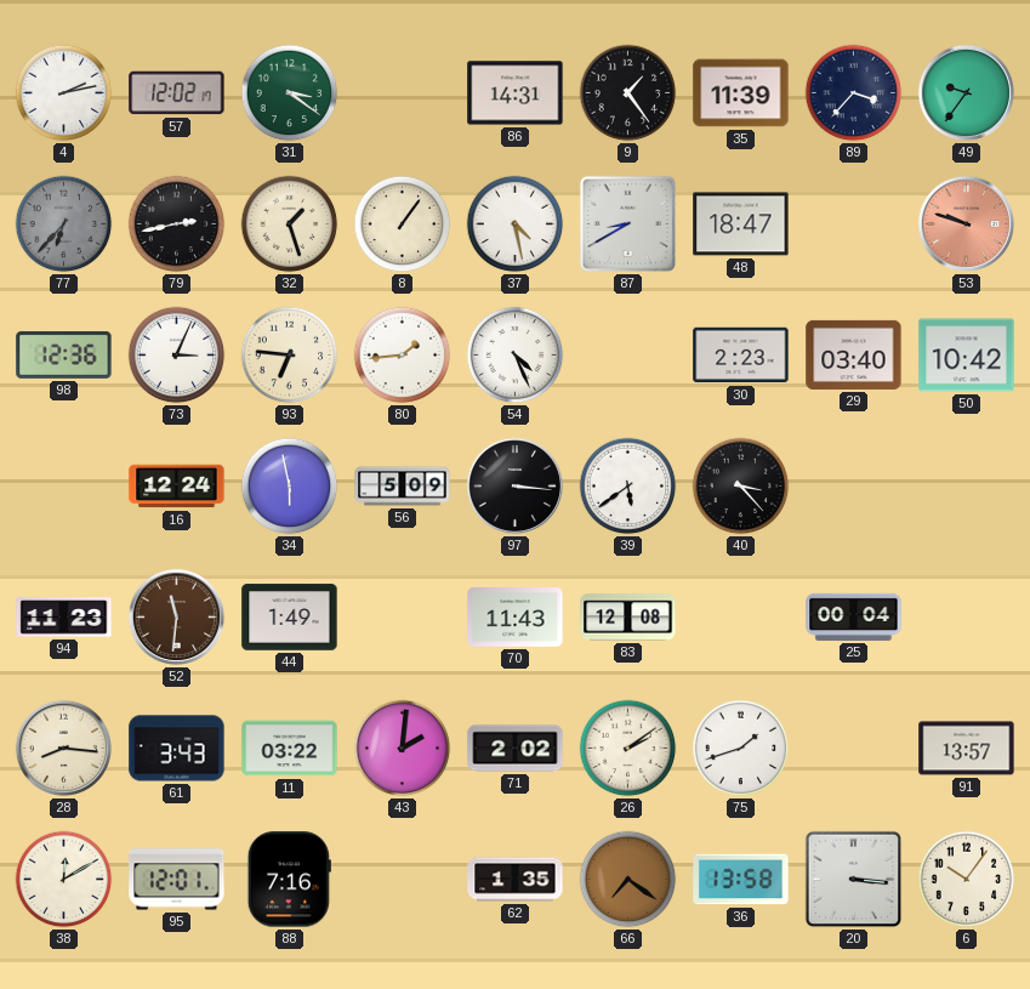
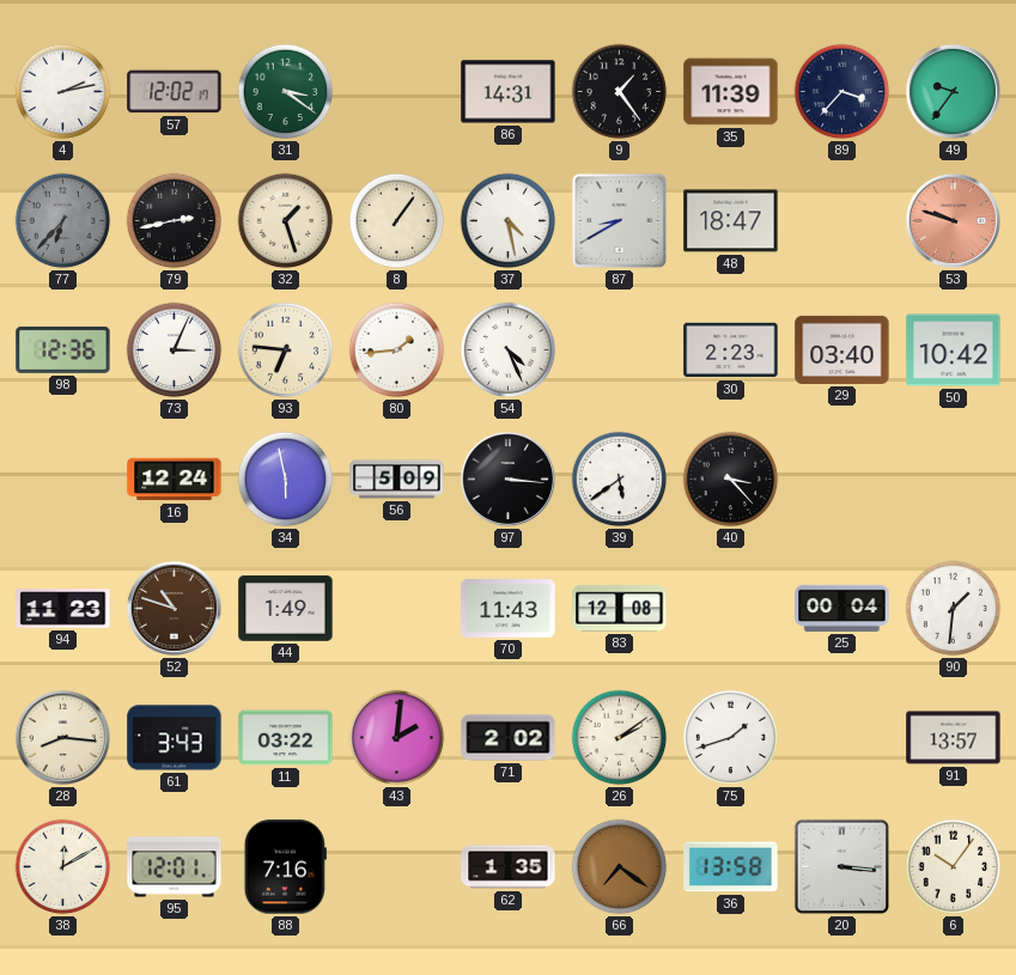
52: 11:31 -> 10:48 (174, 608)
90: none -> 1:31 (954, 609)
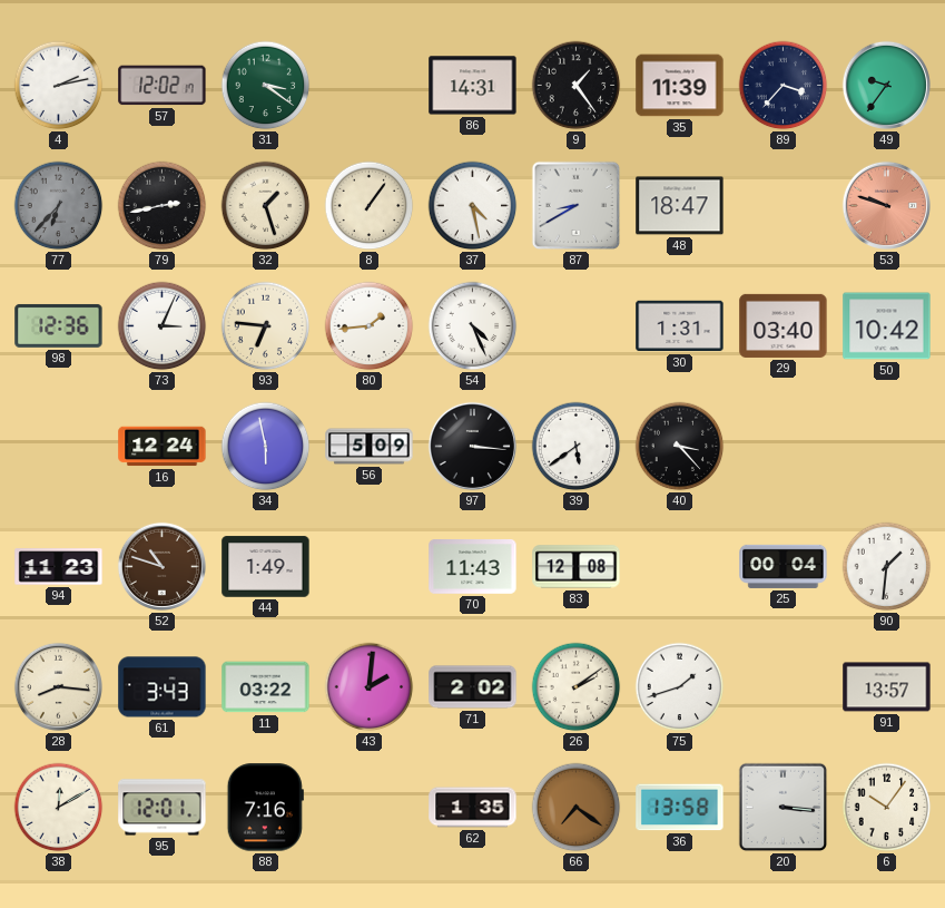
30: 2:23 -> 1:31 (680, 326)
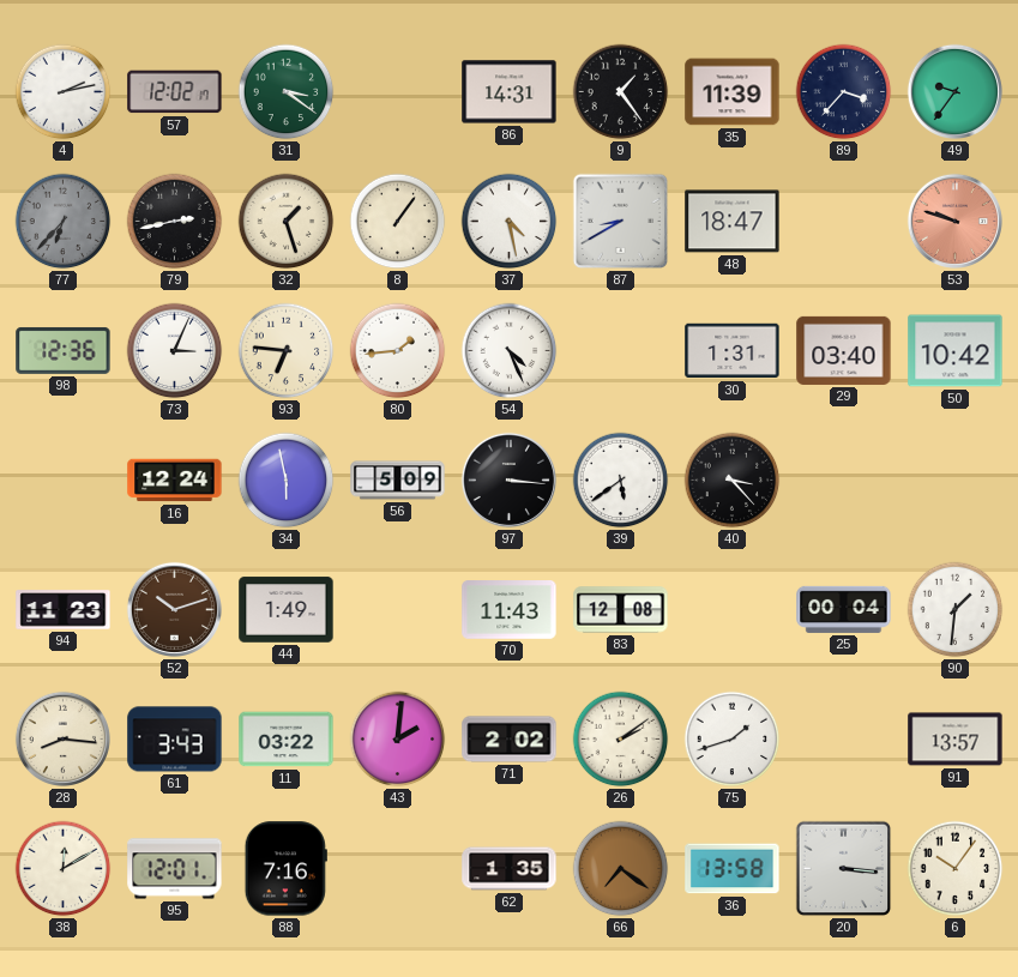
52: 10:48 -> 10:12 (174, 609)
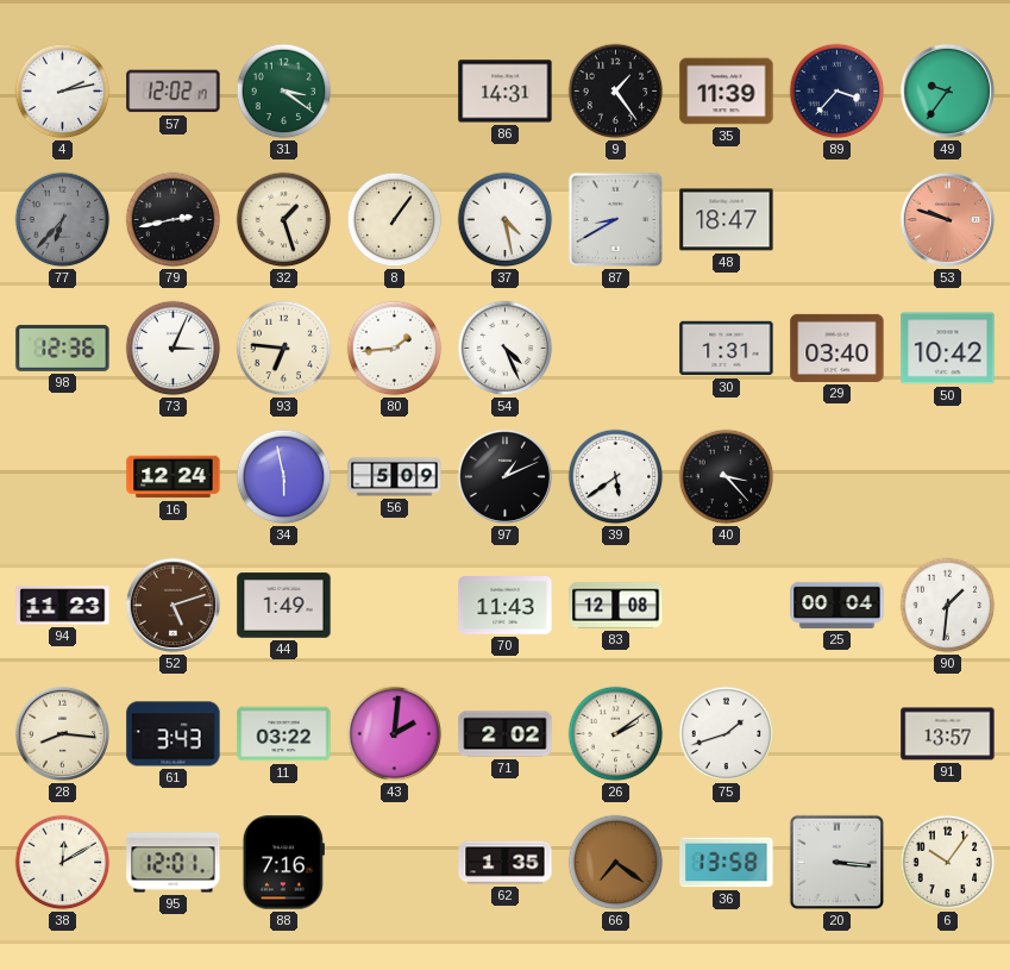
97: 3:16 -> 1:11 (504, 476)
52: 10:12 -> 5:12 (172, 605)
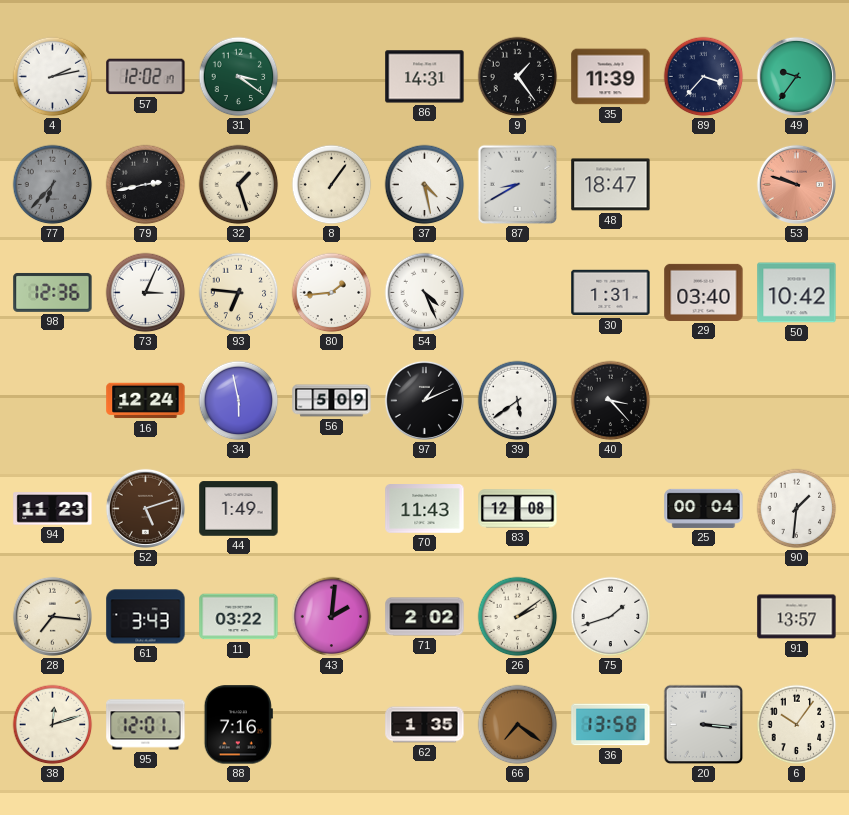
28: 8:16 -> 7:16 (52, 616)
38: 12:10 -> 12:12 (53, 725)
